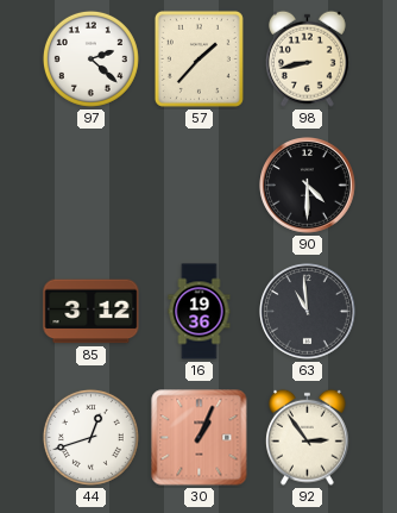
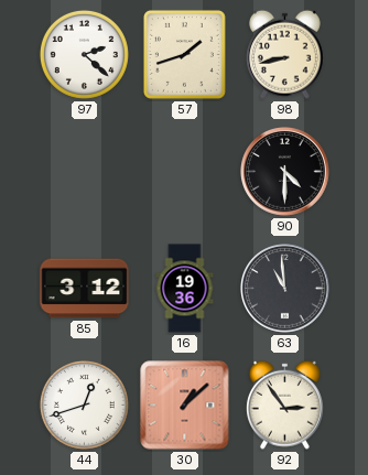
57: 1:37 -> 1:42 (184, 54)
30: 1:04 -> 1:08 (185, 406)
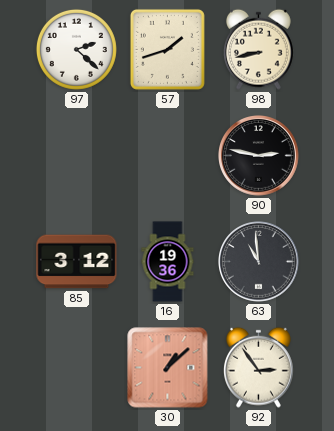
90: 4:30 -> 2:47 (259, 156)
44: 12:42 -> none (84, 404)
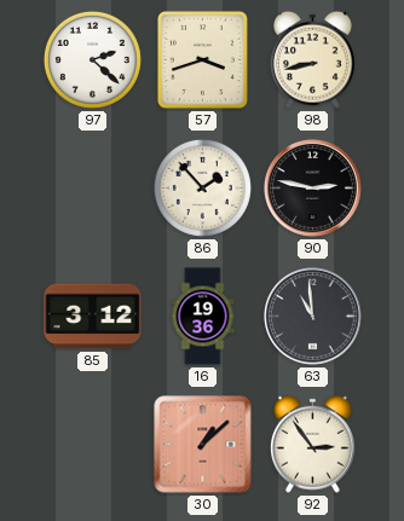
57: 1:42 -> 3:42 (202, 59)
86: none -> 1:53 (202, 187)
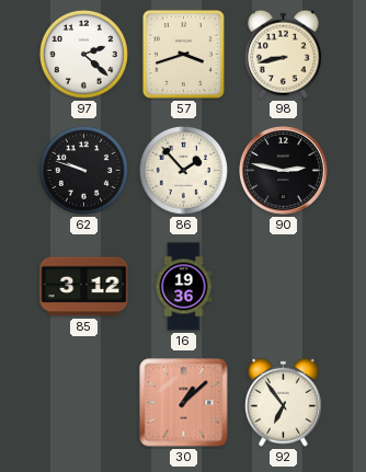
62: none -> 9:48 (83, 170)
63: 10:59 -> none (313, 317)
92: 2:54 -> 6:54 (283, 402)
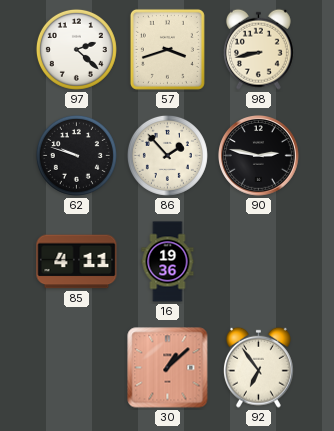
85: 3:12 -> 4:11 (77, 262)
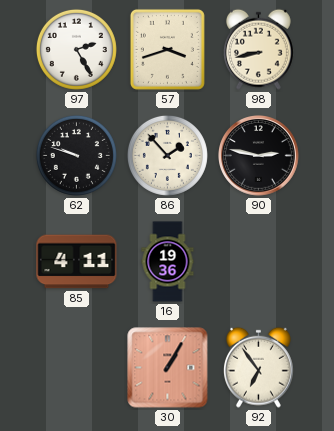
97: 2:22 -> 2:25 (76, 49)
30: 1:08 -> 1:05 (168, 368)
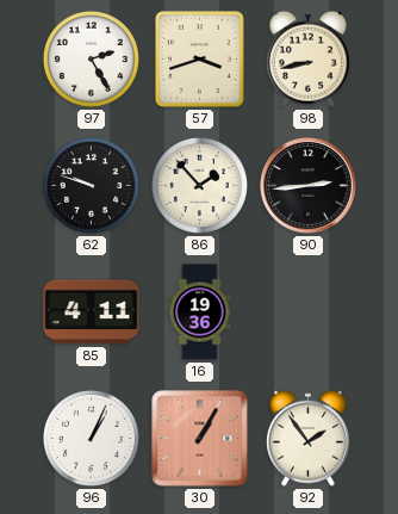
90: 2:47 -> 2:44 (309, 186)
96: none -> 1:04 (91, 438)
92: 6:54 -> 1:54 (307, 438)
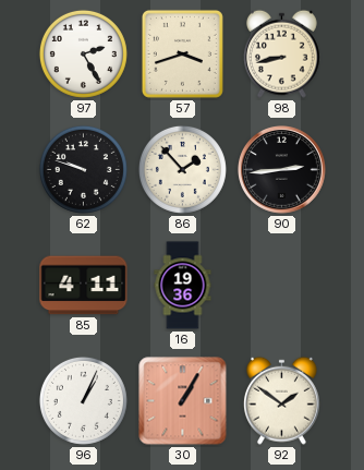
92: 1:54 -> 1:51 (281, 400)
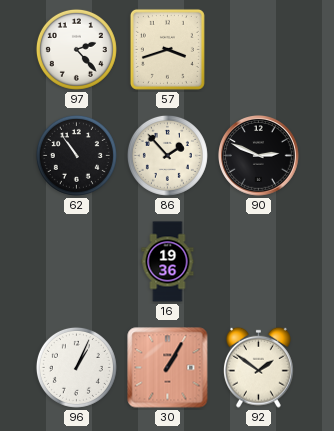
97: 2:25 -> 2:23 (76, 49)
98: 8:43 -> none (281, 53)
62: 9:48 -> 10:54 (76, 155)
90: 2:44 -> 2:49 (259, 156)
85: 4:11 -> none (84, 286)
